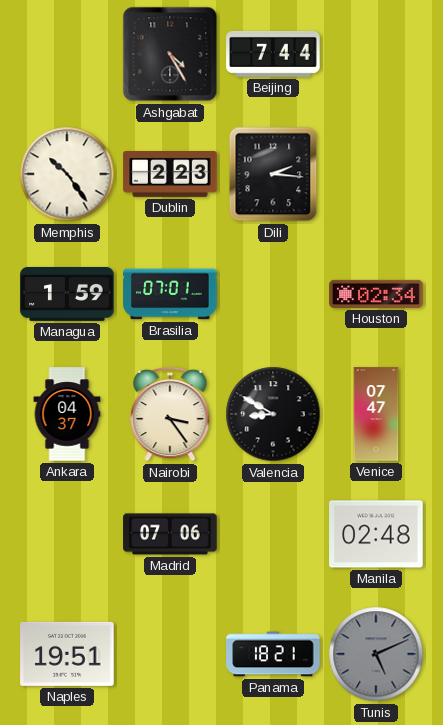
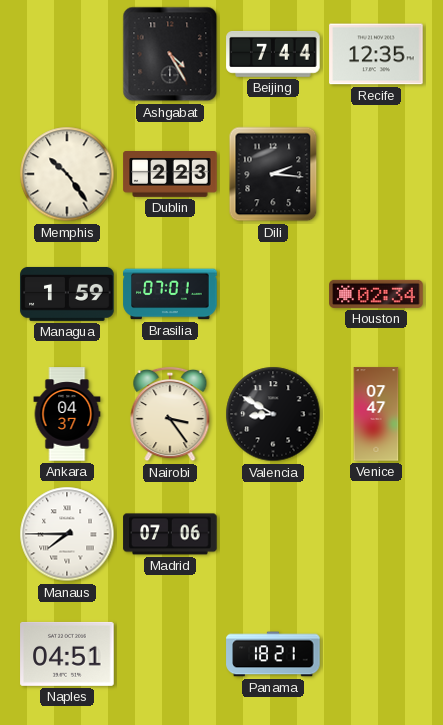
Recife: none -> 12:35 (376, 54)
Manaus: none -> 7:45 (67, 534)
Manila: 02:48 -> none (376, 534)
Naples: 19:51 -> 04:51 (67, 654)
Tunis: 5:11 -> none (376, 654)
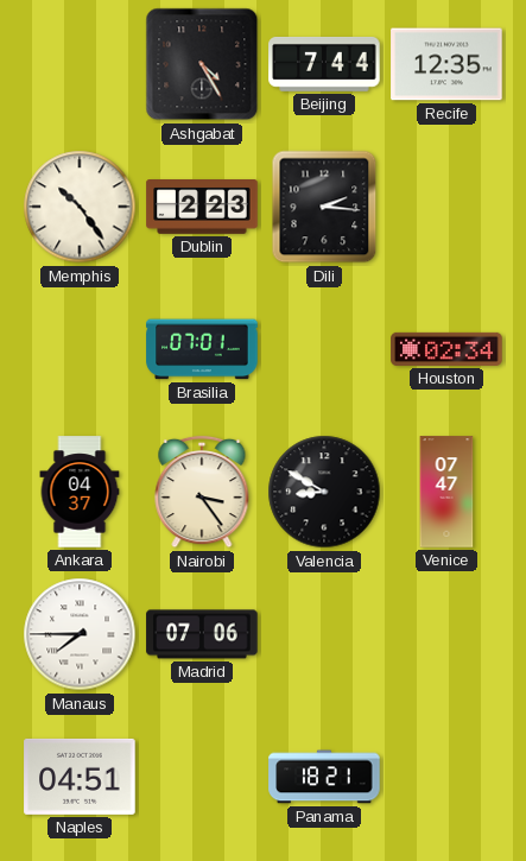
Managua: 1:59 -> none (67, 294)
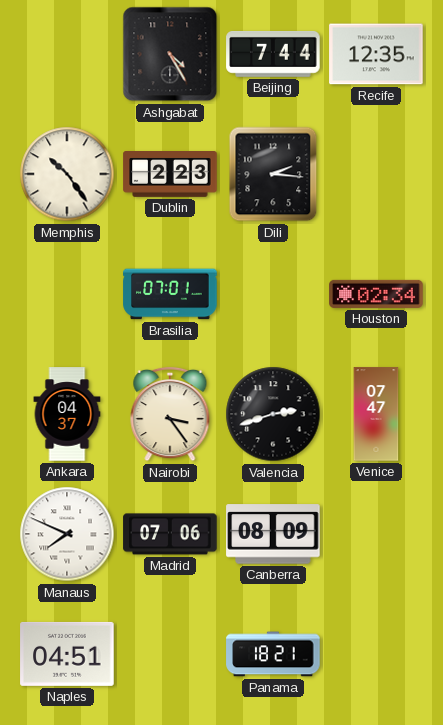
Valencia: 8:50 -> 2:42 (273, 414)
Manaus: 7:45 -> 7:49 (67, 534)
Canberra: none -> 08:09 (273, 534)
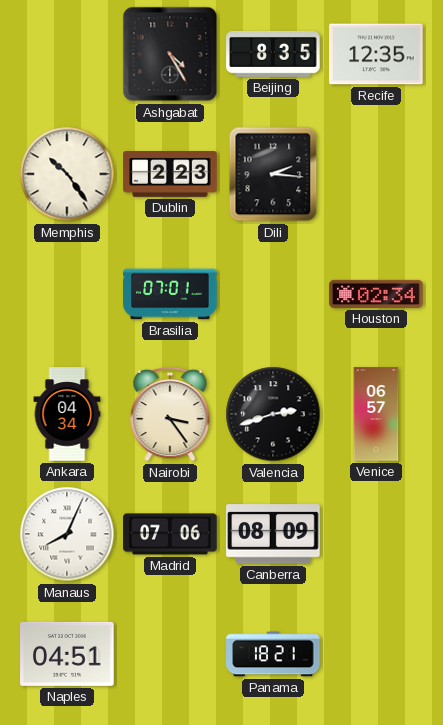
Beijing: 7:44 -> 8:35 (273, 54)
Ankara: 04:37 -> 04:34 (67, 414)
Venice: 07:47 -> 06:57 (376, 414)
Manaus: 7:49 -> 8:04 (67, 534)
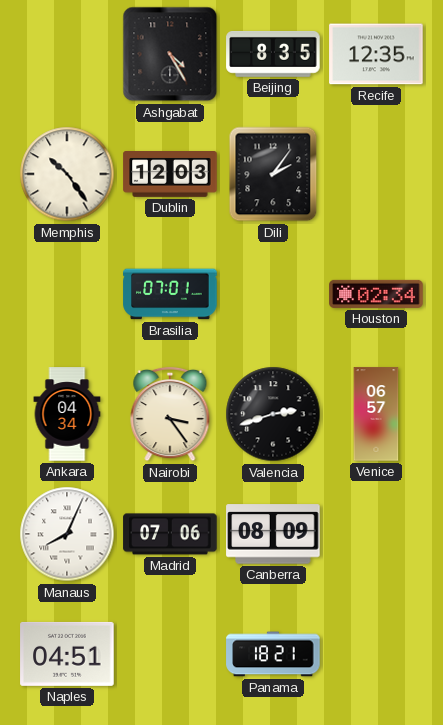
Dublin: 2:23 -> 12:03 (170, 175)
Dili: 2:16 -> 2:06 (273, 174)
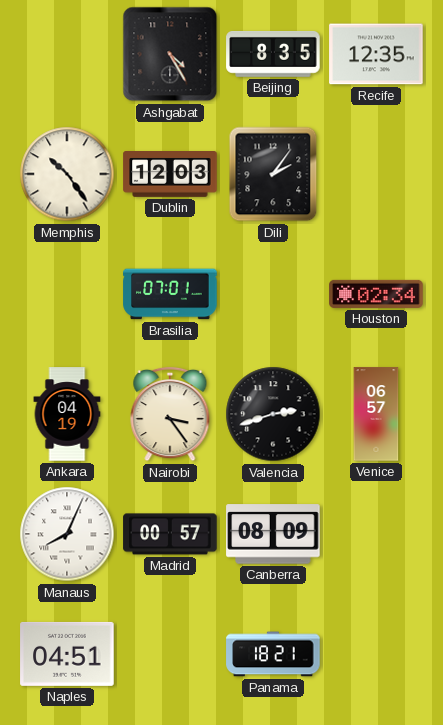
Ankara: 04:34 -> 04:19 (67, 414)
Madrid: 07:06 -> 00:57 (170, 534)
